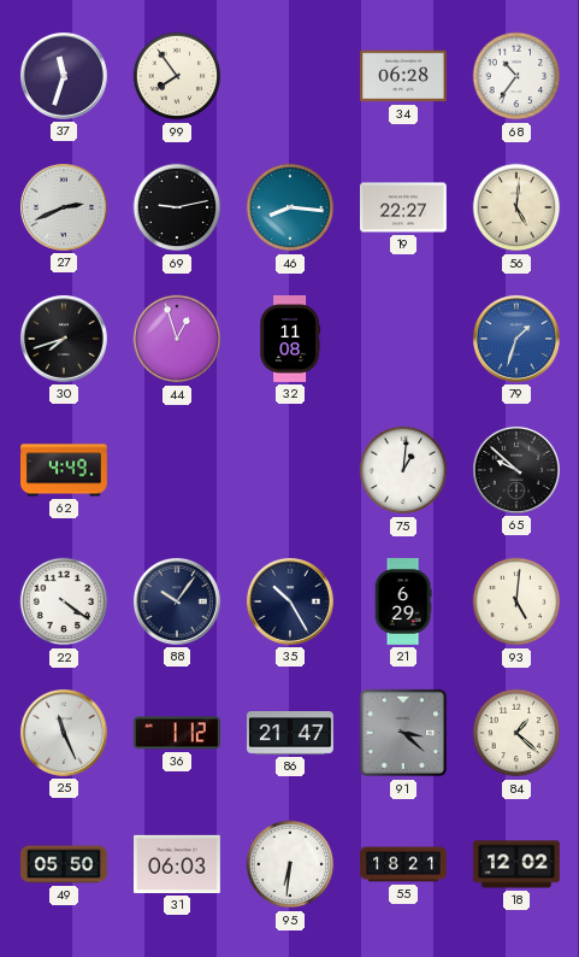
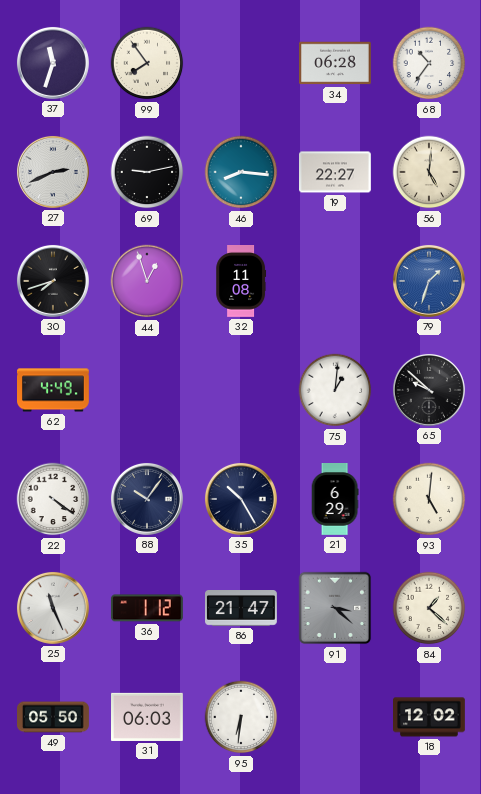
55: 18:21 -> none (403, 864)
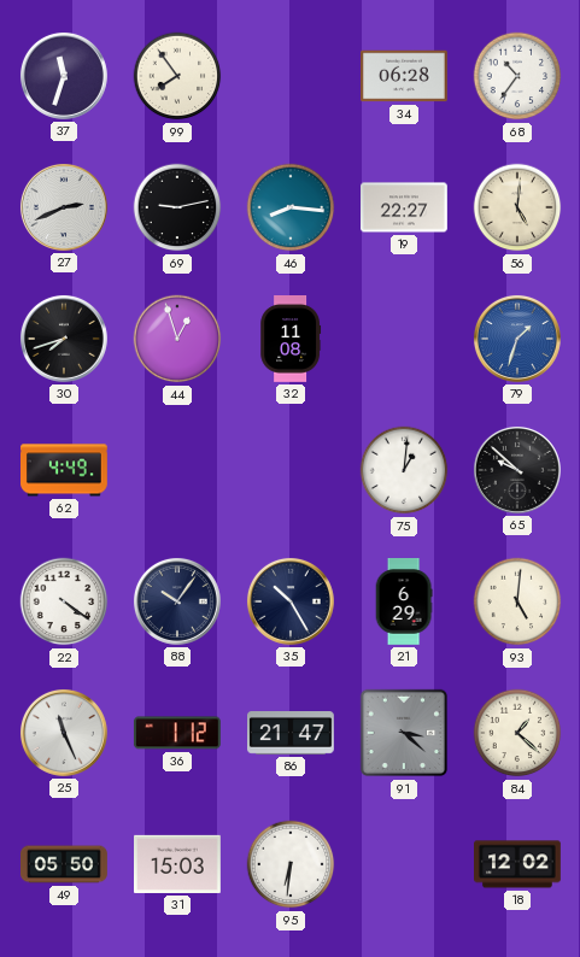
31: 06:03 -> 15:03 (178, 864)
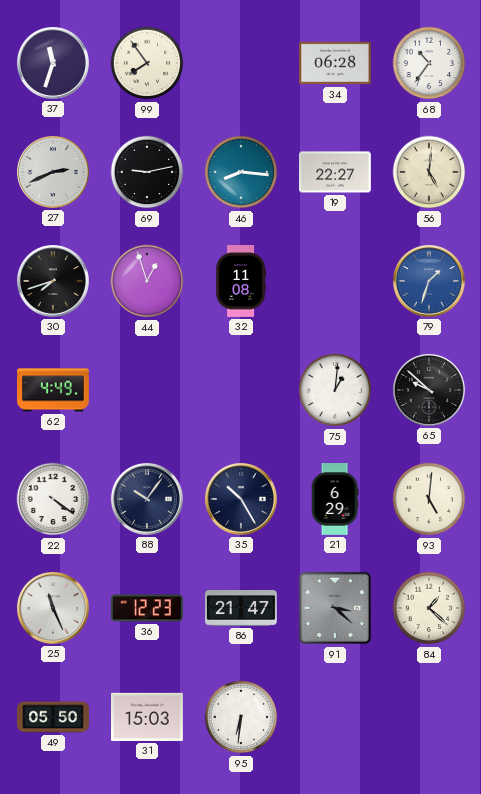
36: 1:12 -> 12:23 (147, 608)
18: 12:02 -> none (519, 864)
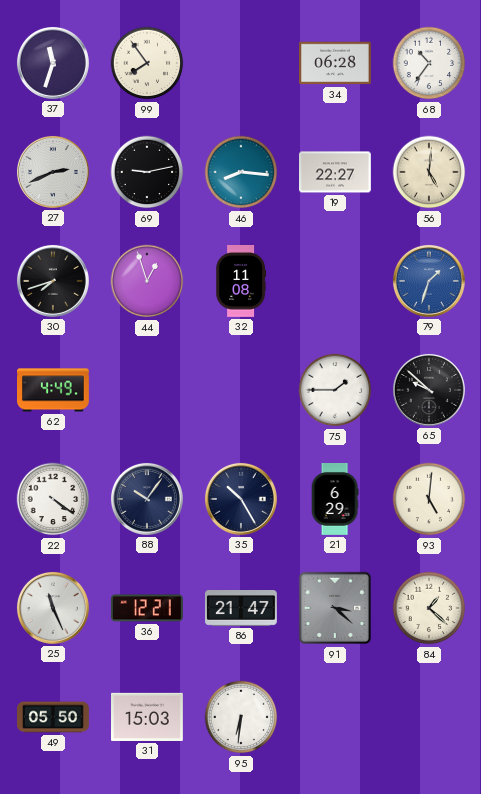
75: 1:01 -> 1:45 (335, 390)
36: 12:23 -> 12:21 (147, 608)
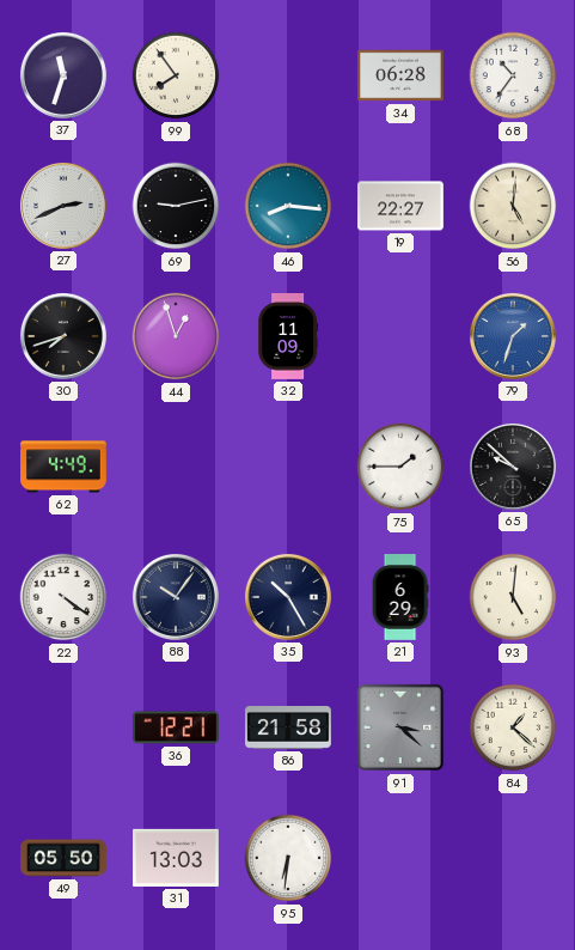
32: 11:08 -> 11:09 (288, 337)
25: 11:26 -> none (53, 608)
86: 21:47 -> 21:58 (289, 729)
31: 15:03 -> 13:03 (177, 858)
